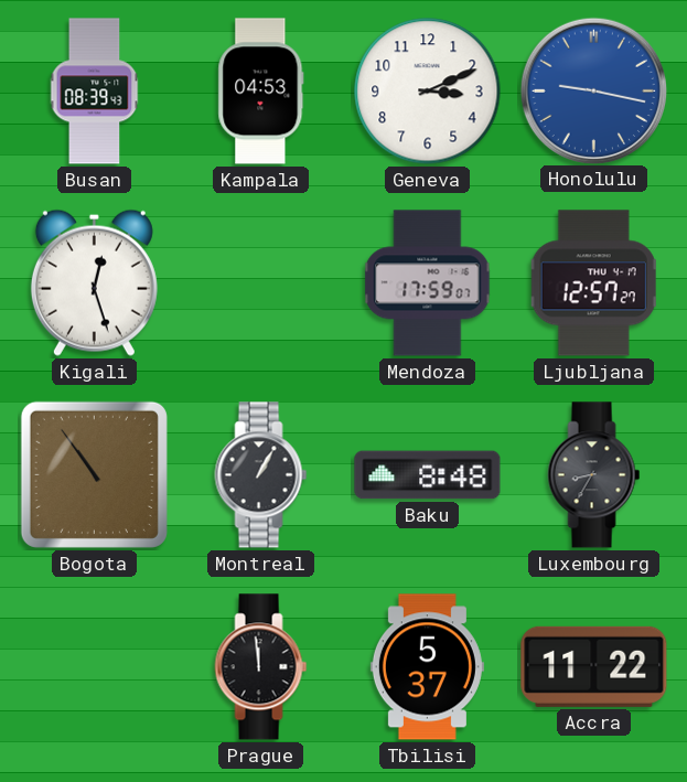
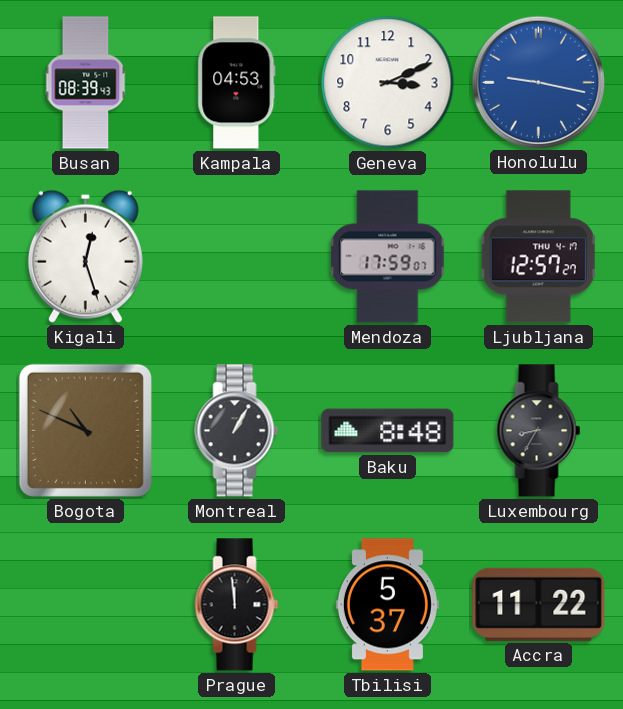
Bogota: 10:54 -> 10:49 (85, 430)
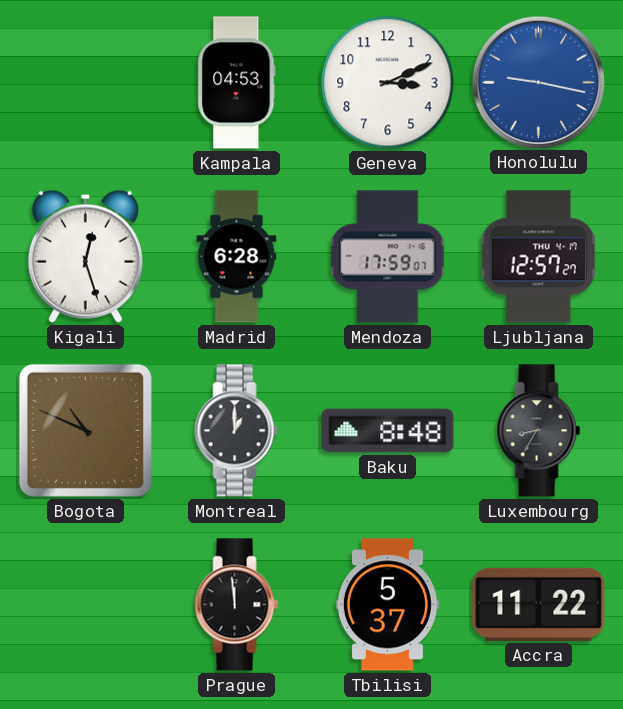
Busan: 08:39 -> none (86, 83)
Madrid: none -> 6:28 (237, 257)
Montreal: 1:05 -> 1:00 (237, 431)
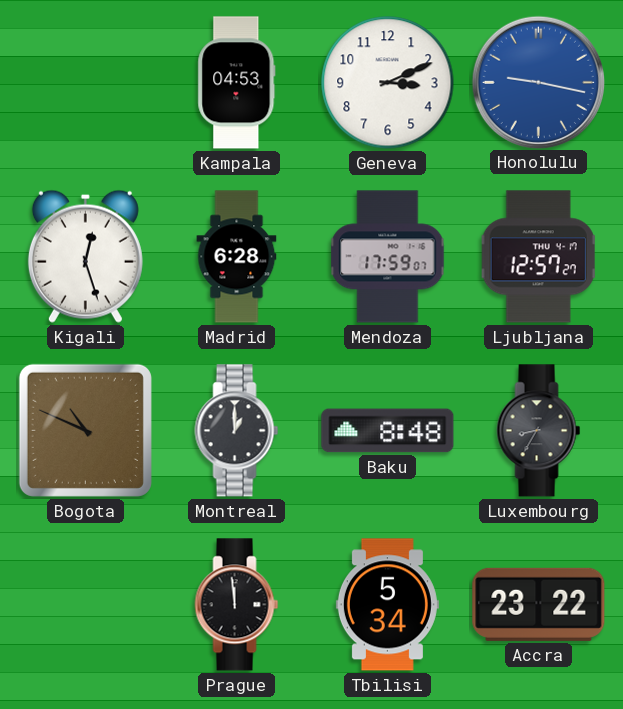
Tbilisi: 5:37 -> 5:34 (387, 605)
Accra: 11:22 -> 23:22 (539, 604)
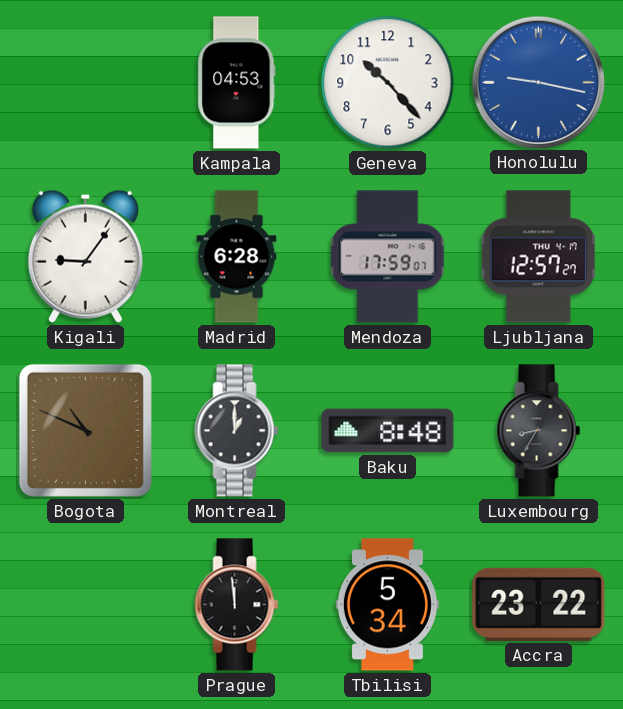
Geneva: 3:11 -> 10:23 (388, 83)
Kigali: 12:27 -> 9:06 (85, 256)
